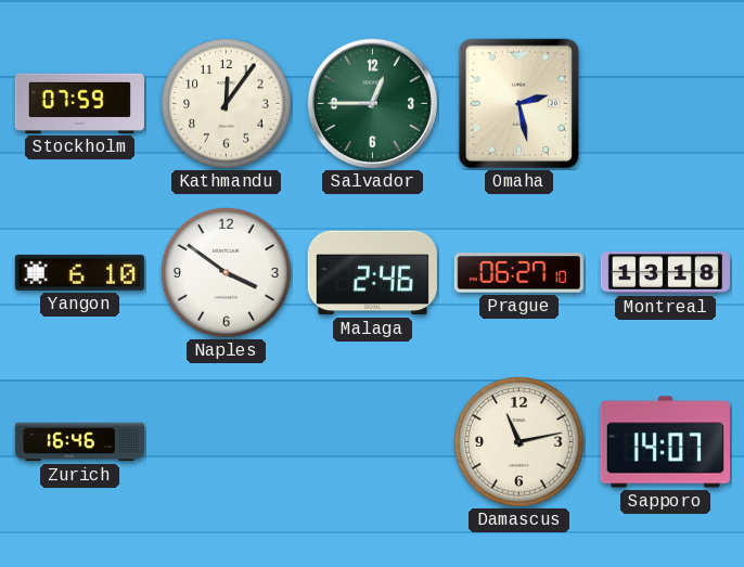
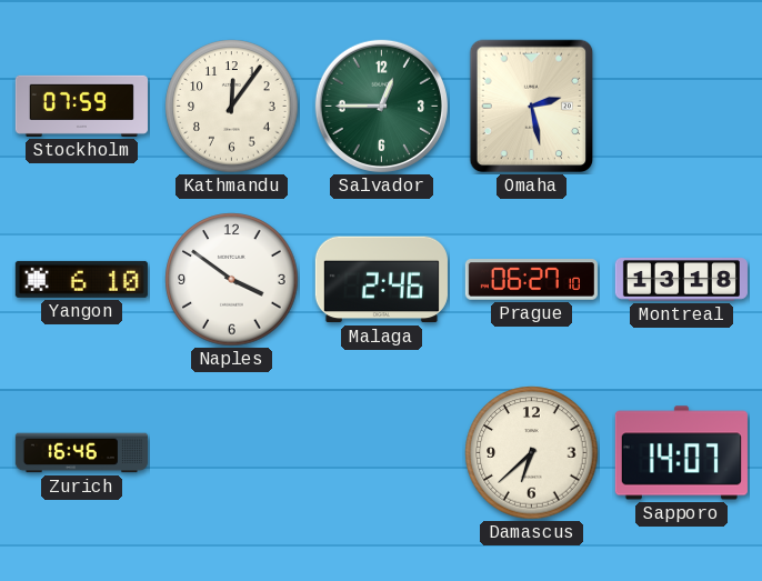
Damascus: 11:13 -> 6:38 (532, 453)
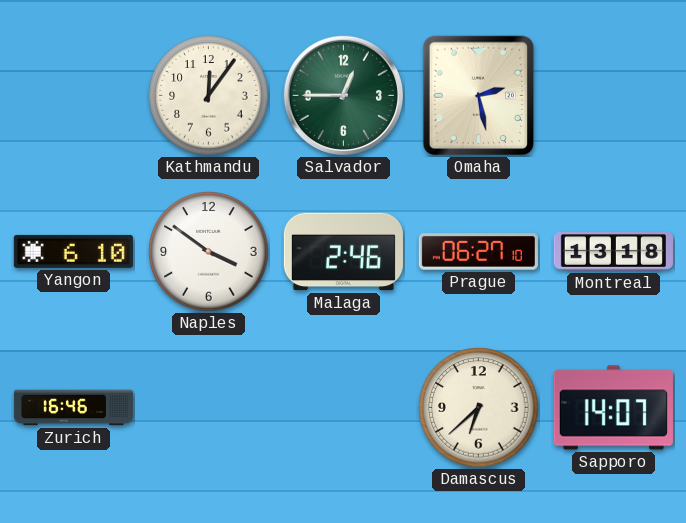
Stockholm: 07:59 -> none (81, 106)
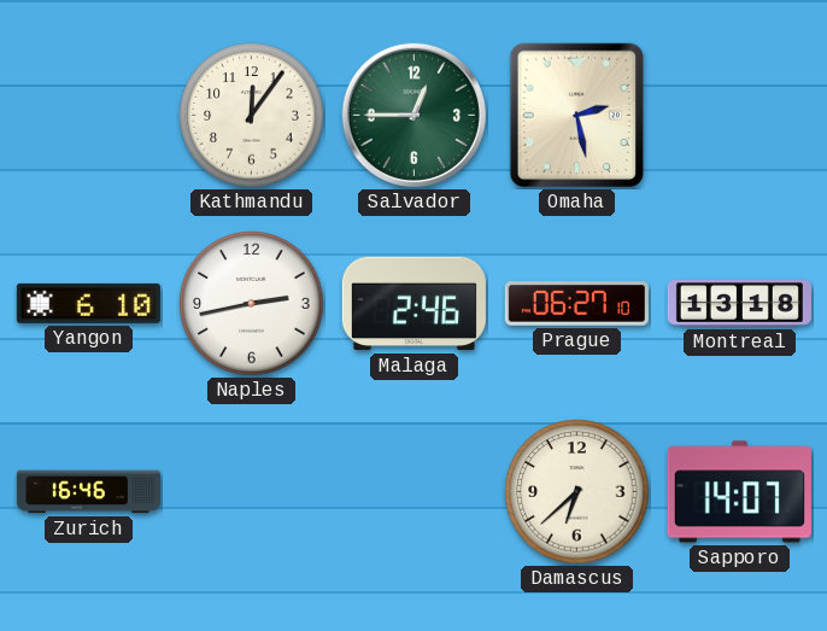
Naples: 3:51 -> 2:43 (252, 304)
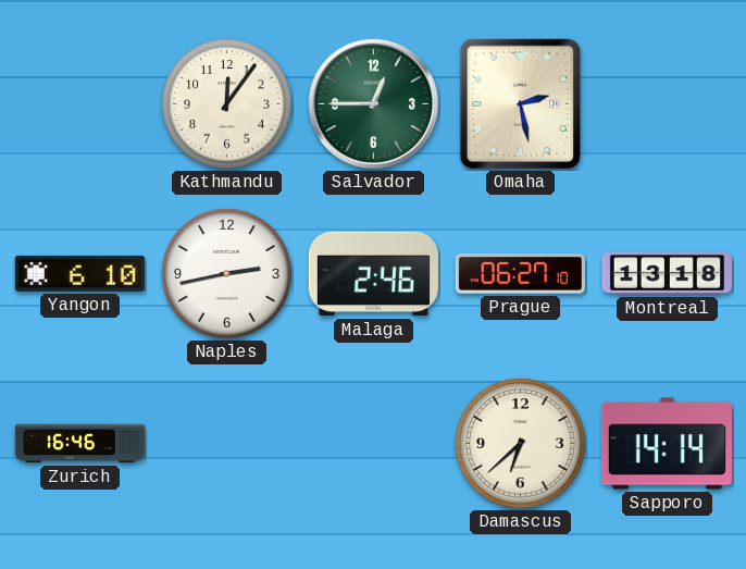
Sapporo: 14:07 -> 14:14 (667, 444)
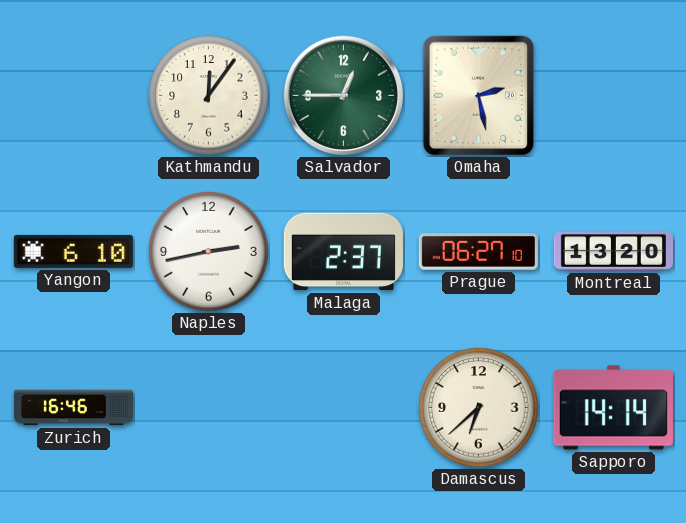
Malaga: 2:46 -> 2:37 (343, 252)
Montreal: 13:18 -> 13:20 (613, 252)
